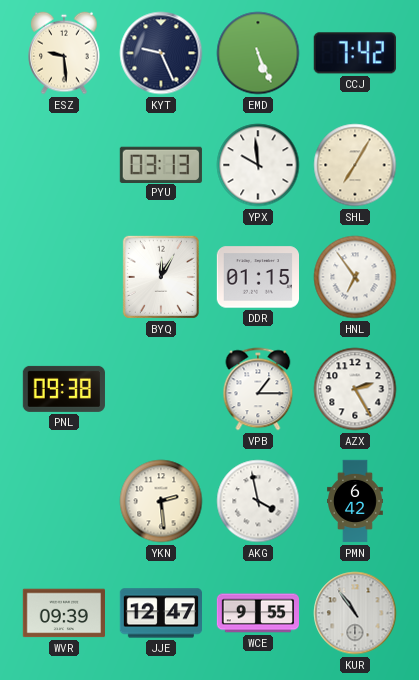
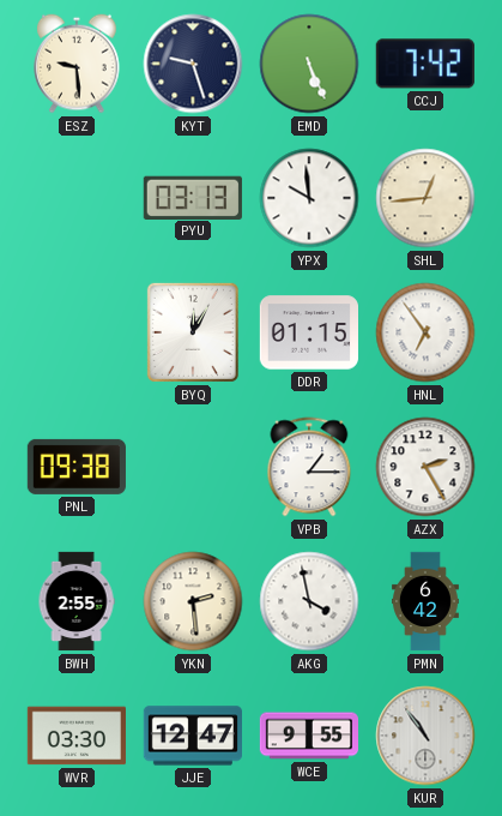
KYT: 9:26 -> 9:27 (193, 64)
SHL: 7:05 -> 12:44 (425, 198)
BWH: none -> 2:55 (77, 601)
WVR: 09:39 -> 03:30 (75, 736)
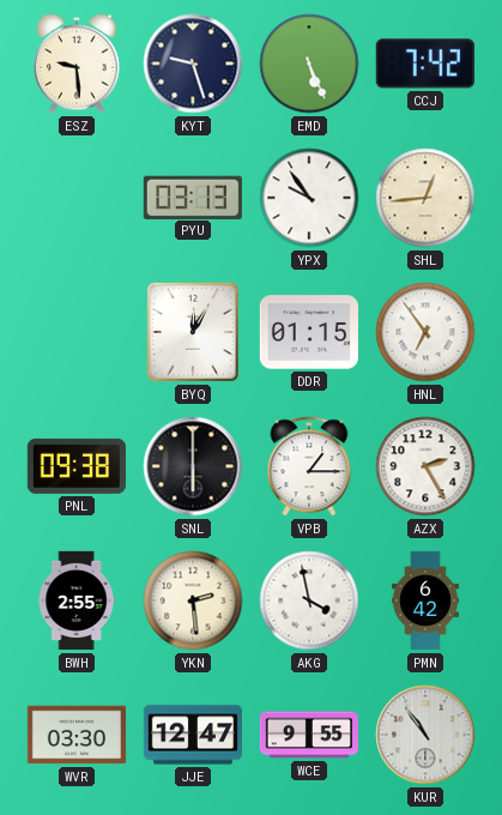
YPX: 9:59 -> 9:54 (309, 198)
SNL: none -> 6:00 (193, 466)
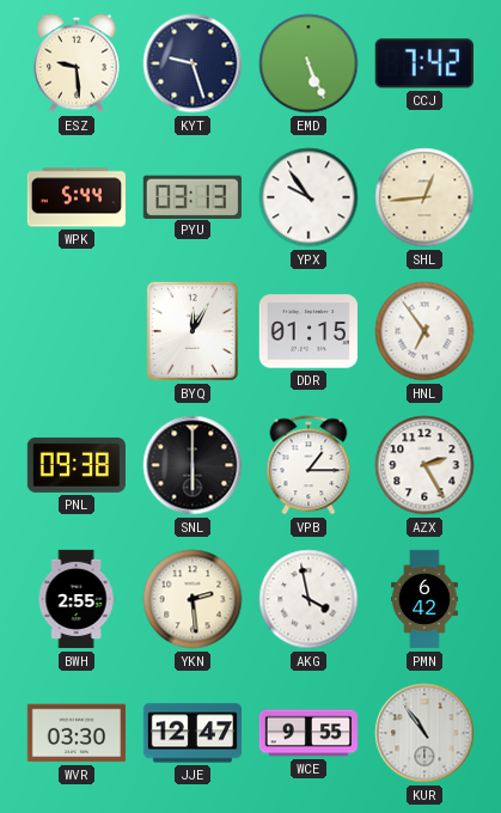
WPK: none -> 5:44 (75, 197)
